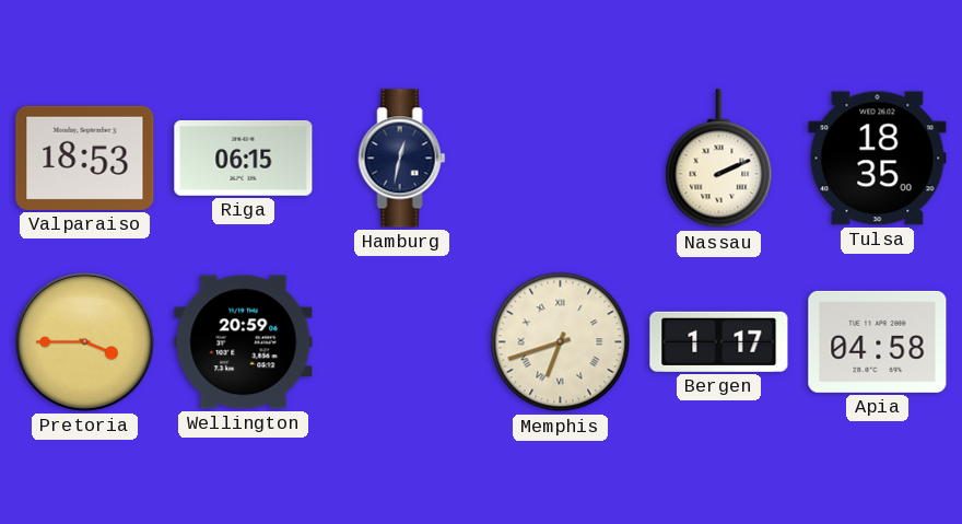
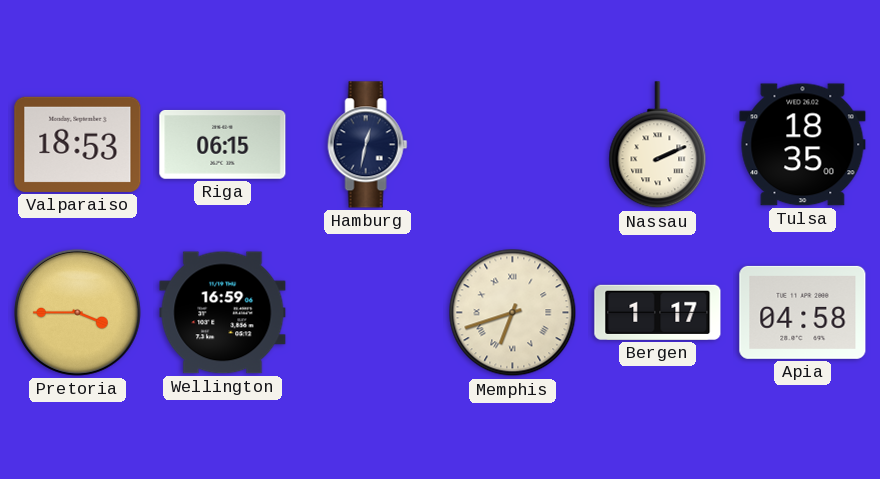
Wellington: 20:59 -> 16:59 (223, 313)
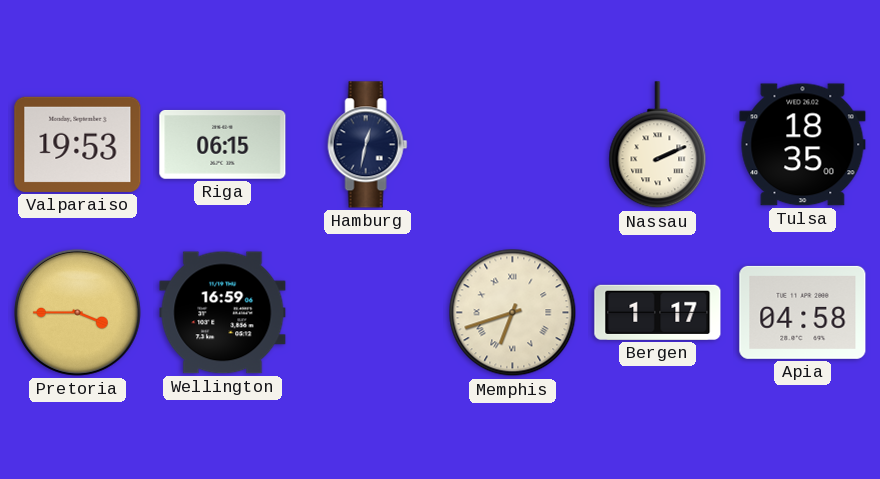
Valparaiso: 18:53 -> 19:53 (78, 144)
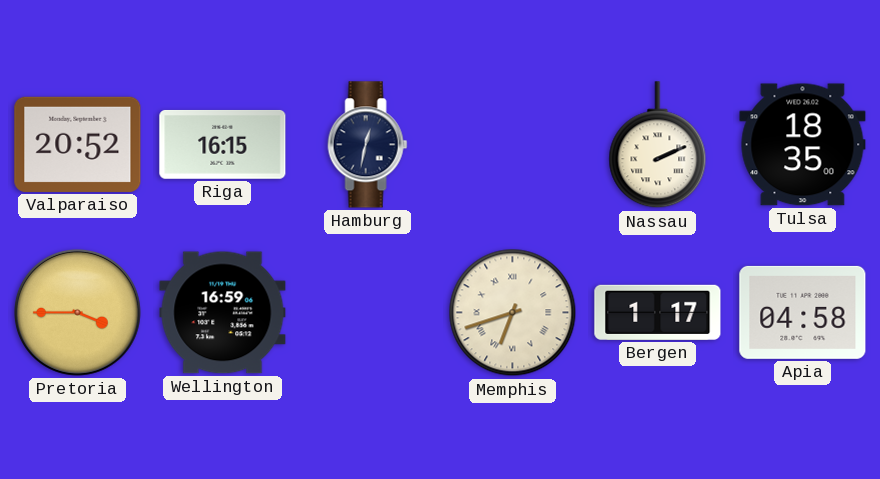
Valparaiso: 19:53 -> 20:52 (78, 144)
Riga: 06:15 -> 16:15 (223, 144)
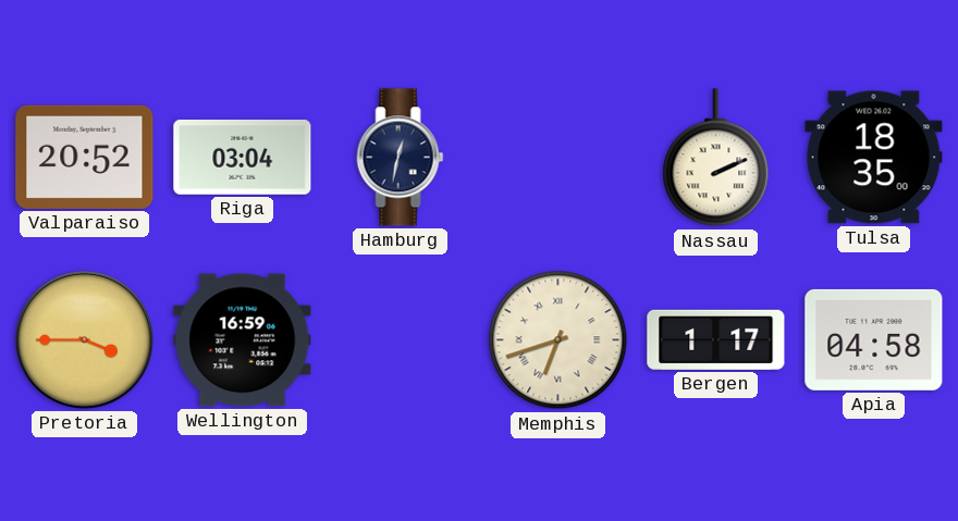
Riga: 16:15 -> 03:04 (243, 157)
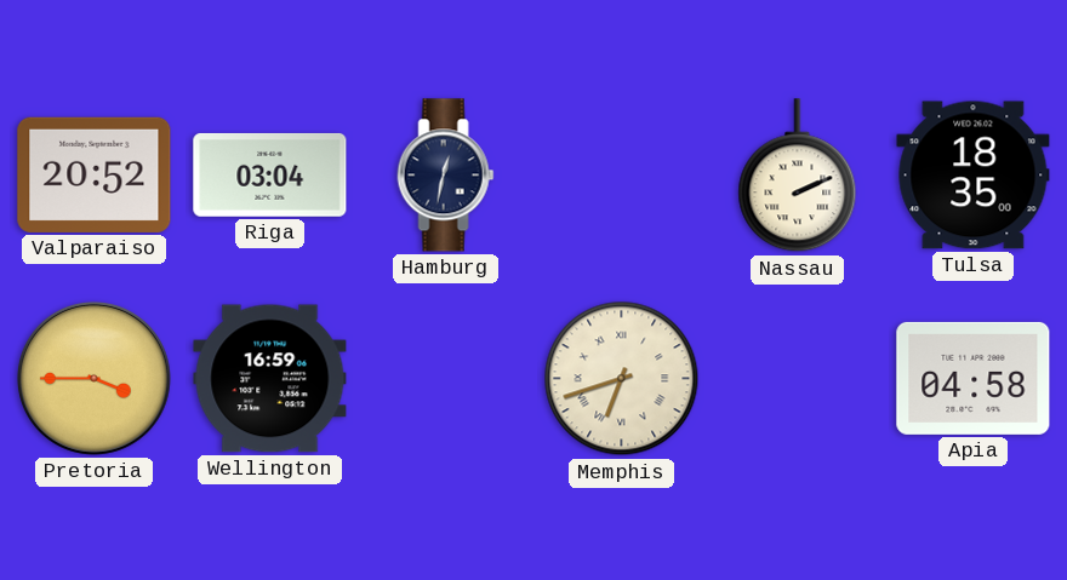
Bergen: 1:17 -> none (716, 339)
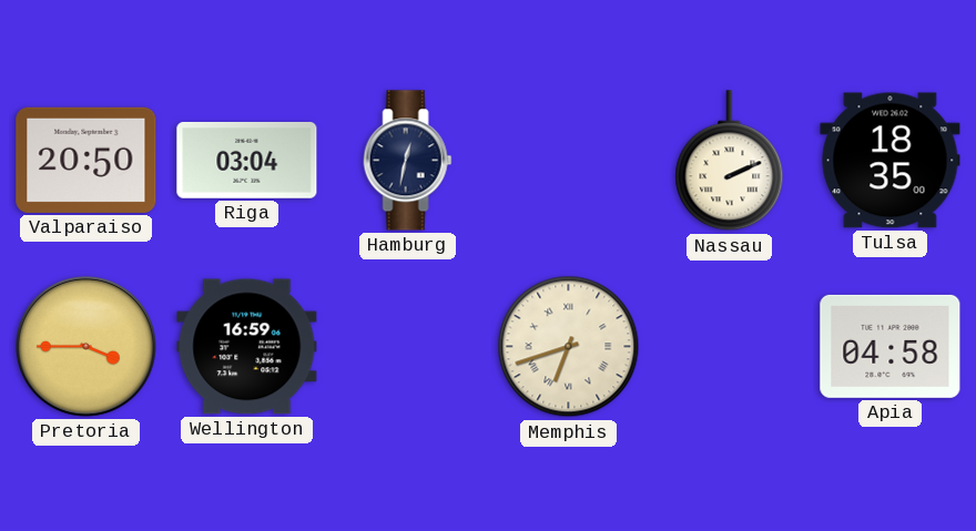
Valparaiso: 20:52 -> 20:50 (87, 160)
